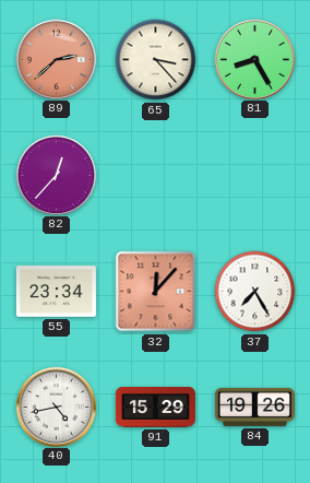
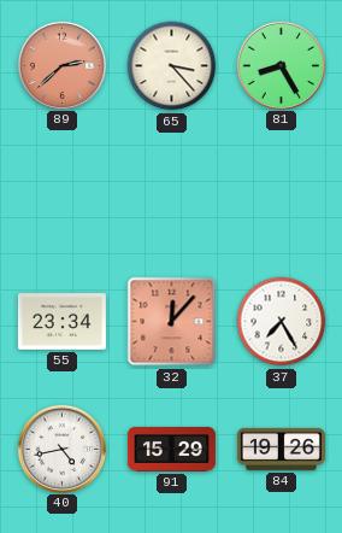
82: 12:37 -> none (56, 175)
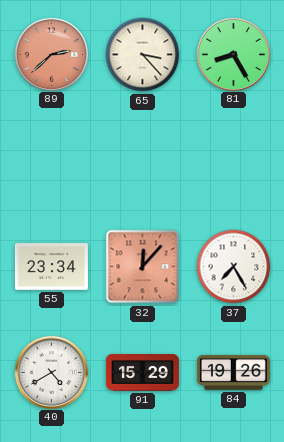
40: 4:43 -> 4:40 (51, 372)
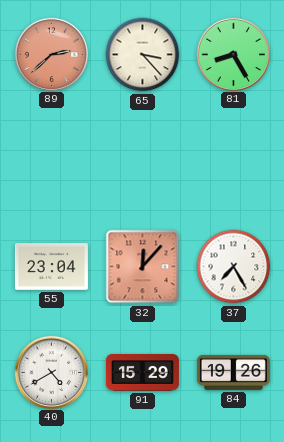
55: 23:34 -> 23:04 (51, 267)
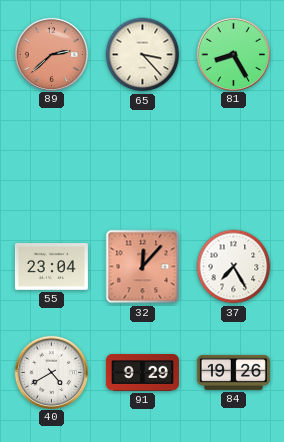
91: 15:29 -> 9:29 (142, 373)
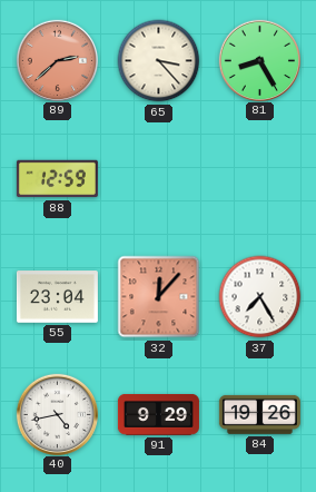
88: none -> 12:59 (57, 179)
40: 4:40 -> 4:43 (57, 414)
